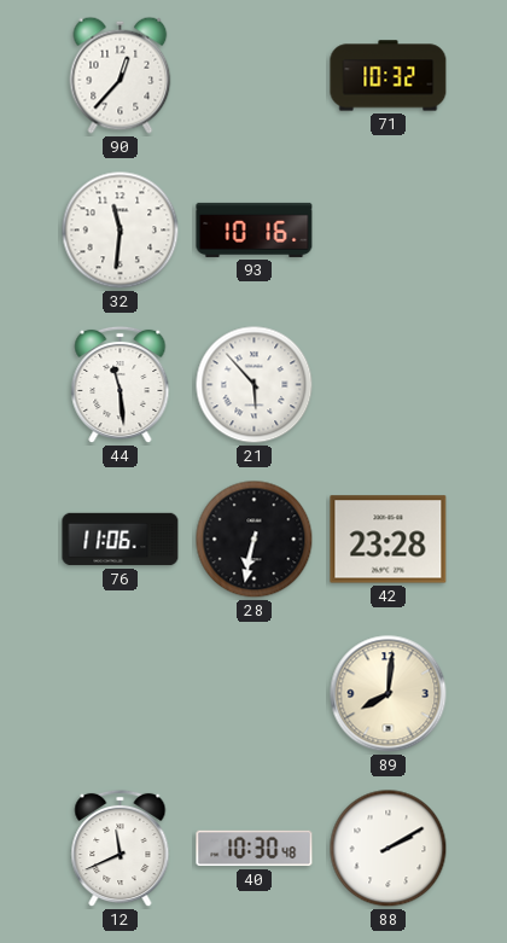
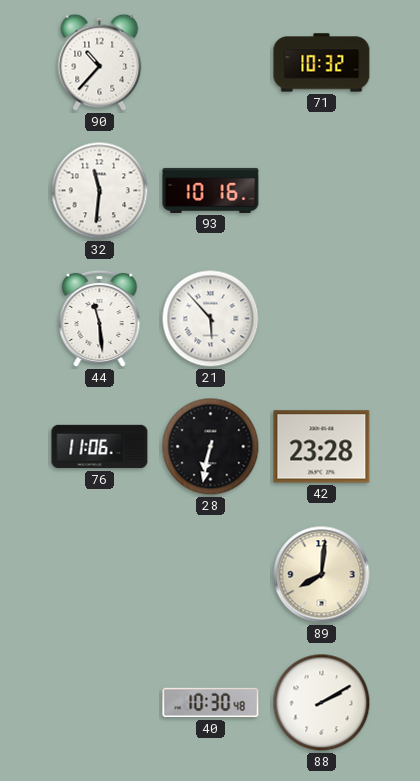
90: 12:37 -> 10:37 (100, 62)
12: 11:41 -> none (121, 849)
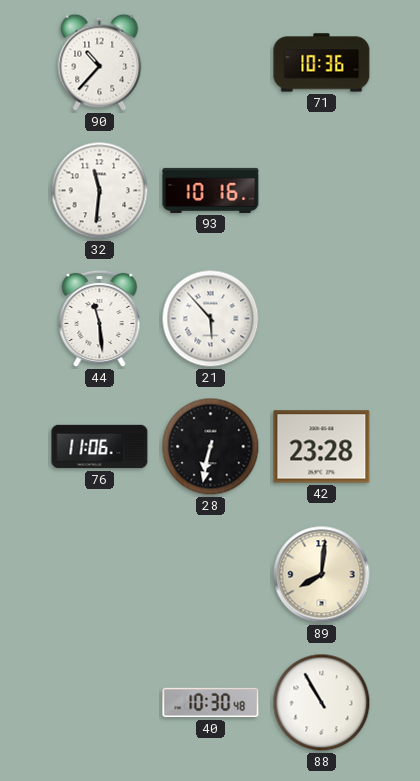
71: 10:32 -> 10:36 (322, 63)
88: 2:10 -> 10:55 (322, 703)
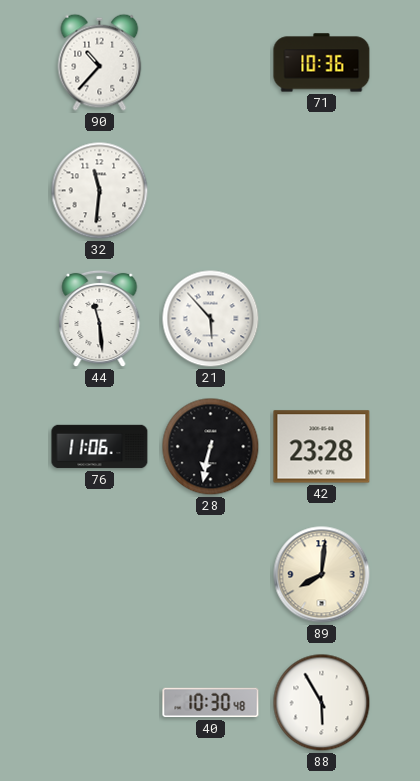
93: 10:16 -> none (211, 190)
88: 10:55 -> 5:55 (322, 703)
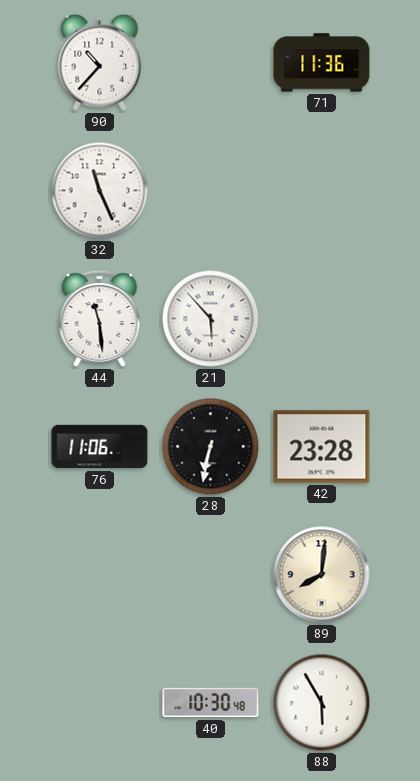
71: 10:36 -> 11:36 (322, 63)
32: 11:31 -> 11:26 (100, 191)
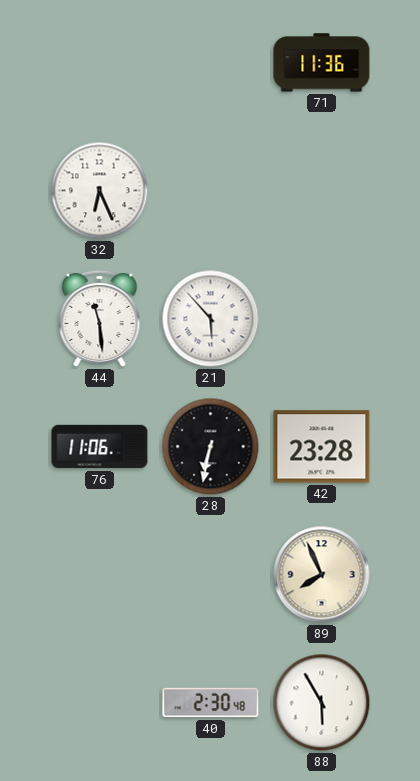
90: 10:37 -> none (100, 62)
32: 11:26 -> 6:26 (100, 191)
89: 8:01 -> 7:56 (322, 575)
40: 10:30 -> 2:30 (211, 703)
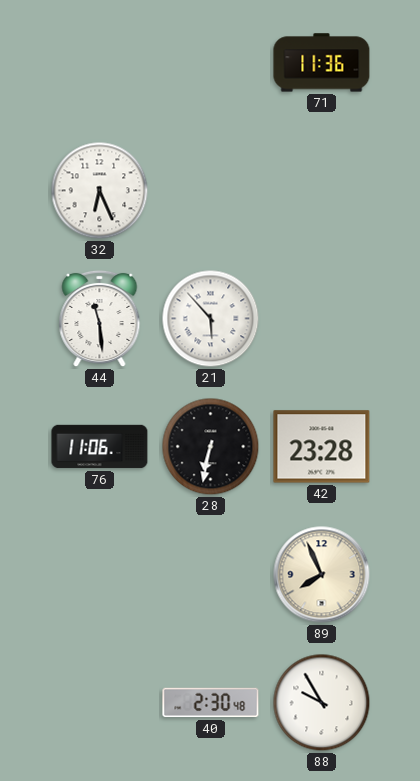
88: 5:55 -> 9:55 (322, 703)
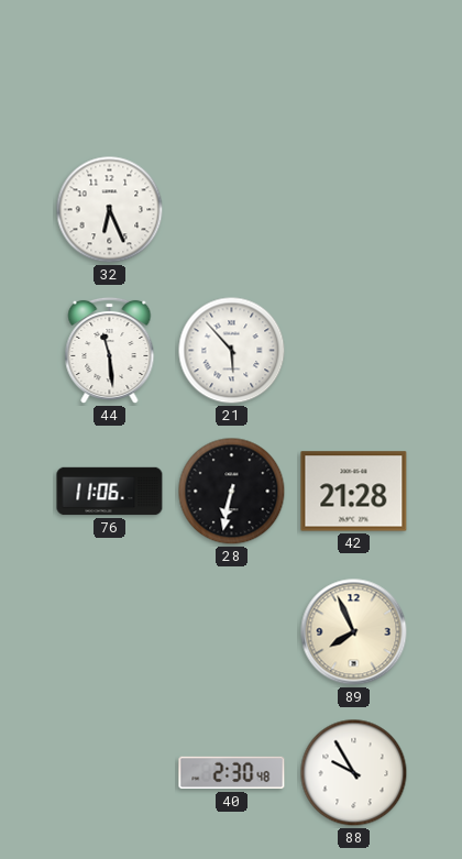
71: 11:36 -> none (322, 63)
42: 23:28 -> 21:28 (354, 492)
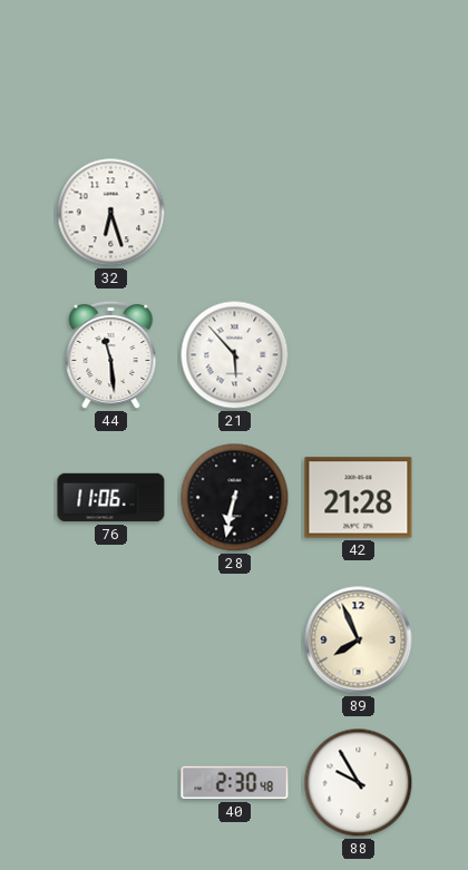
32: 6:26 -> 6:27 (111, 213)
